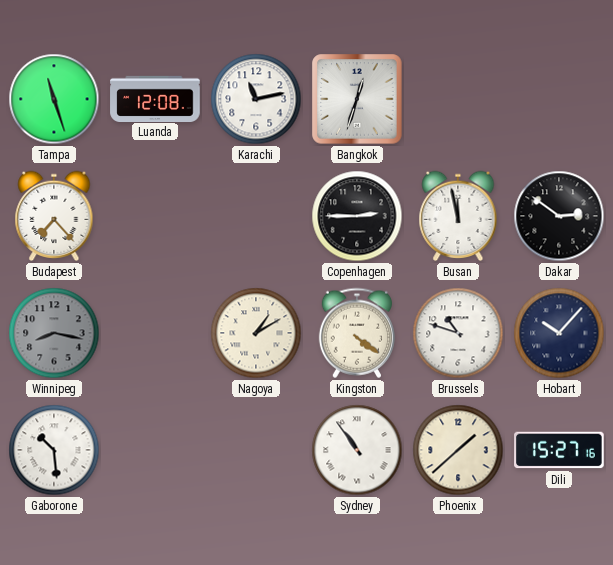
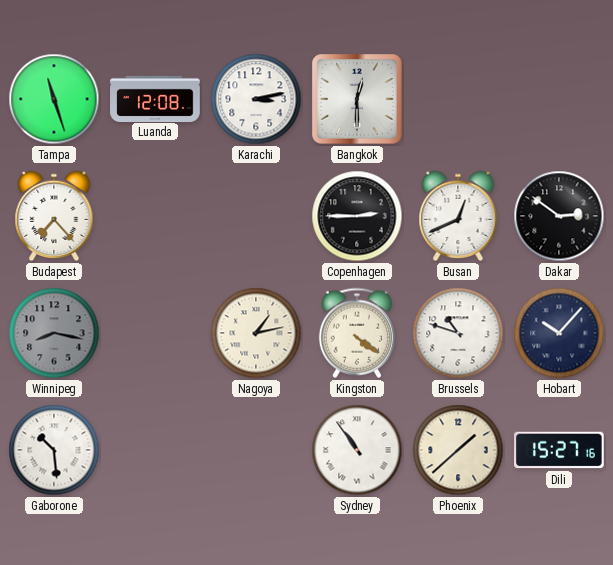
Karachi: 11:13 -> 3:13 (256, 99)
Bangkok: 12:33 -> 12:30 (357, 99)
Busan: 11:58 -> 12:41 (458, 216)
Nagoya: 1:10 -> 1:13 (256, 333)
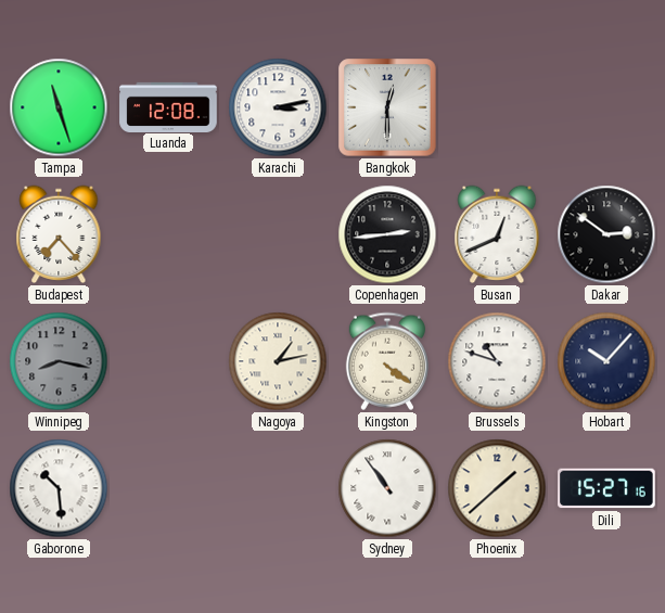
Copenhagen: 2:45 -> 2:44 (387, 234)
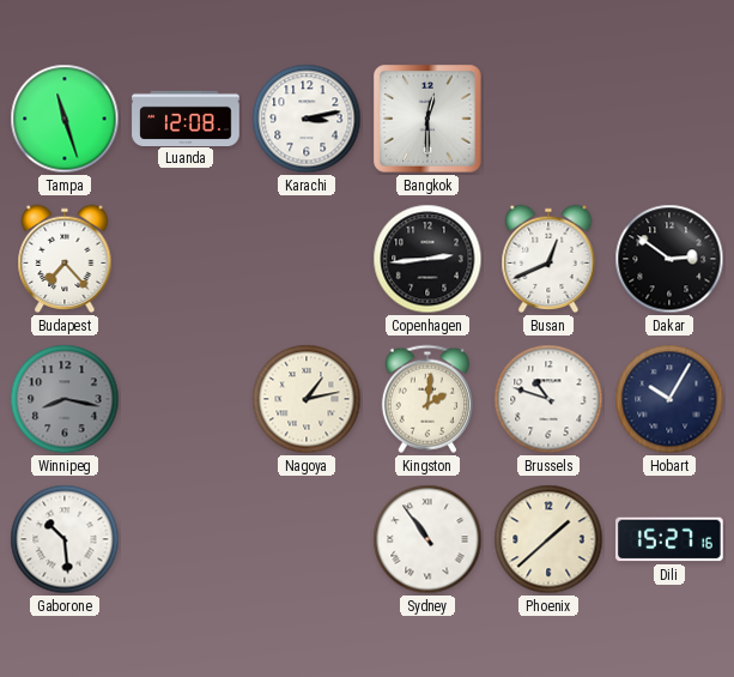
Kingston: 4:21 -> 2:01 (427, 399)
Hobart: 10:07 -> 10:05 (669, 399)
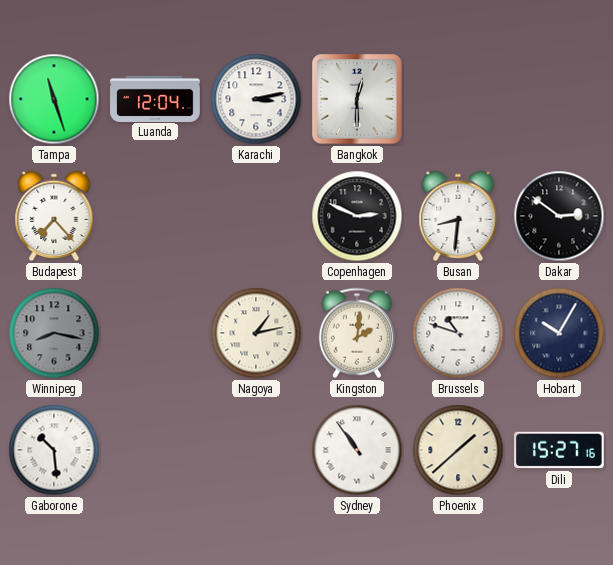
Luanda: 12:08 -> 12:04 (155, 98)
Copenhagen: 2:44 -> 2:49 (357, 216)
Busan: 12:41 -> 8:31 (458, 216)
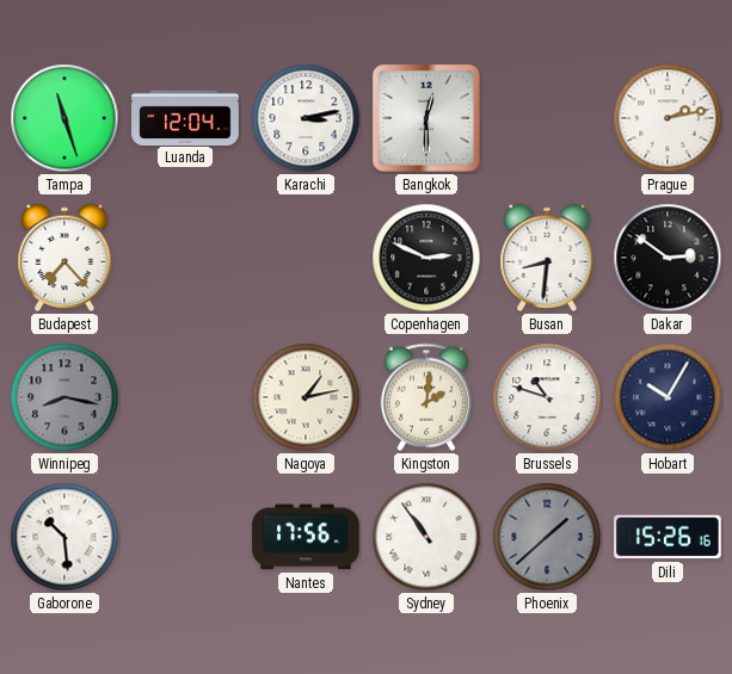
Prague: none -> 2:13 (668, 118)
Nantes: none -> 17:56 (306, 537)
Phoenix dial: cream -> grey (547, 537)
Dili: 15:27 -> 15:26 (668, 537)
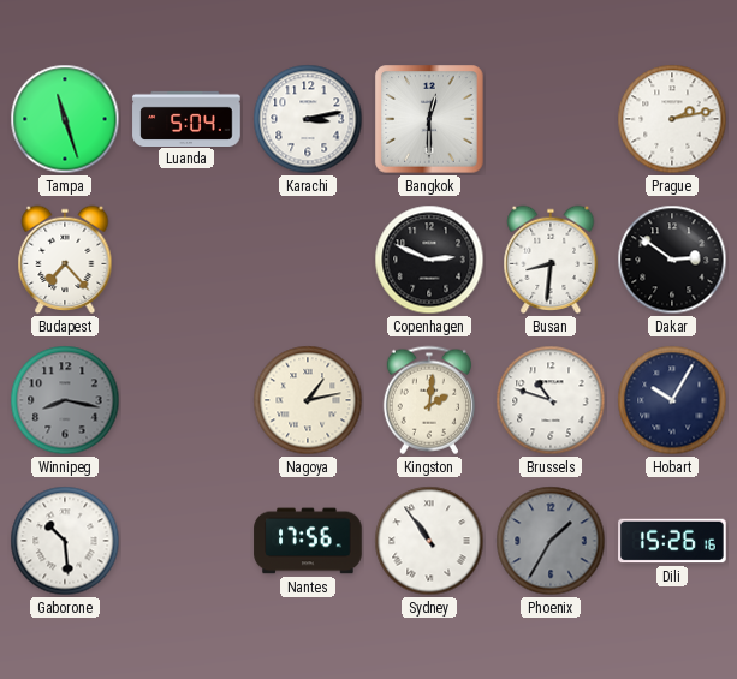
Luanda: 12:04 -> 5:04 (186, 118)
Phoenix: 1:38 -> 1:35 (551, 541)
